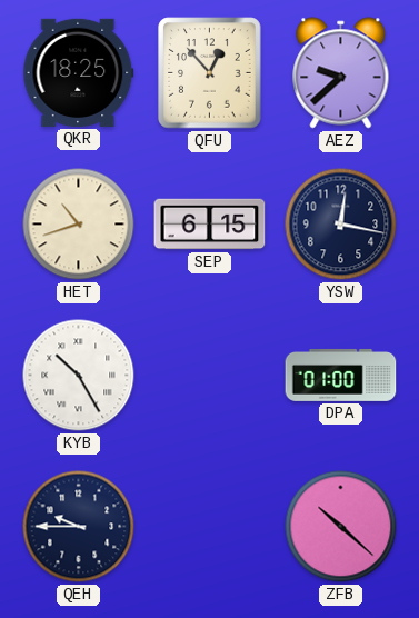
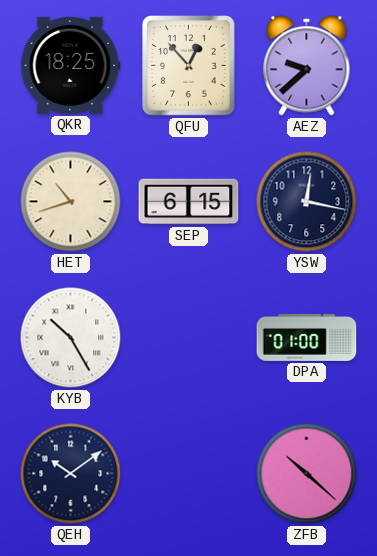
QEH: 9:45 -> 10:09 (71, 474)
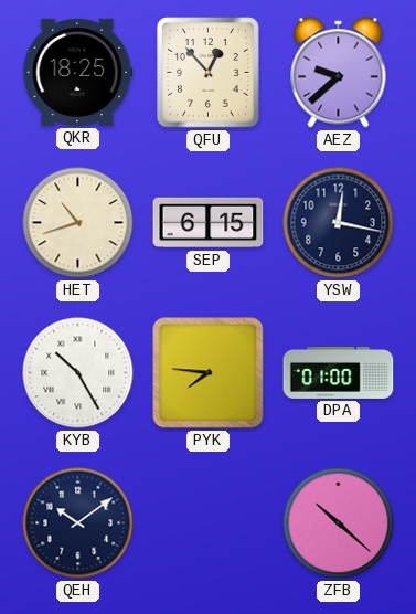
PYK: none -> 7:46 (209, 373)
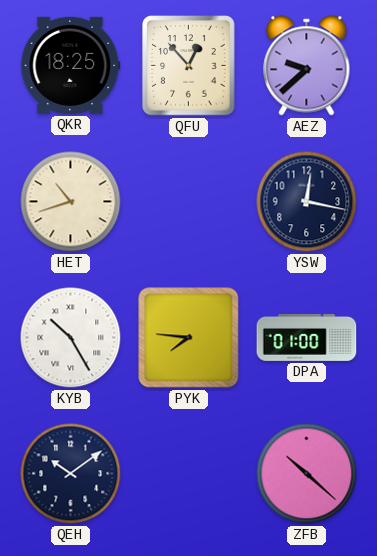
SEP: 6:15 -> none (209, 223)
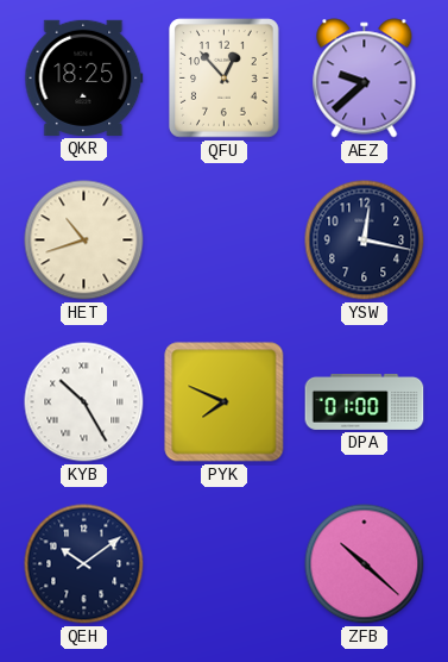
PYK: 7:46 -> 7:49 (225, 402)
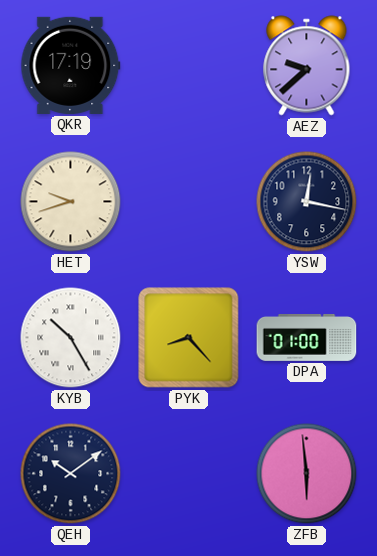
QKR: 18:25 -> 17:19 (71, 65)
QFU: 12:53 -> none (225, 79)
HET: 10:42 -> 9:42 (71, 202)
PYK: 7:49 -> 8:23 (189, 338)
ZFB: 10:22 -> 5:59 (307, 474)
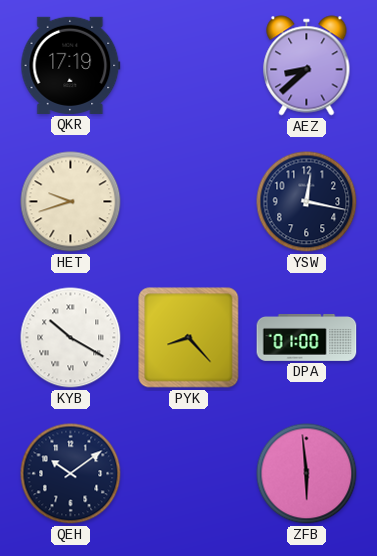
AEZ: 9:38 -> 8:38 (307, 66)
KYB: 10:25 -> 10:20 (71, 338)
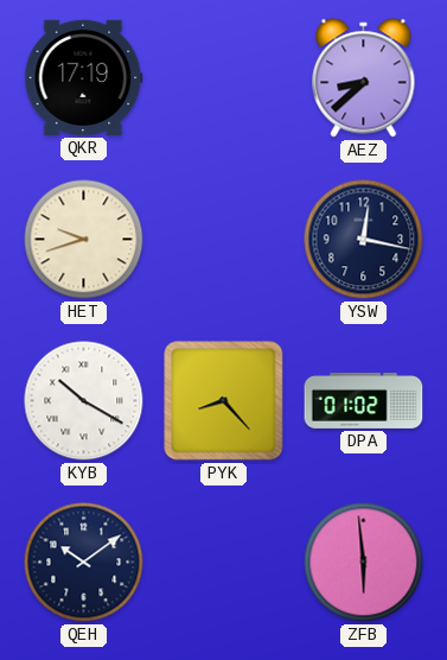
DPA: 01:00 -> 01:02 (364, 400)
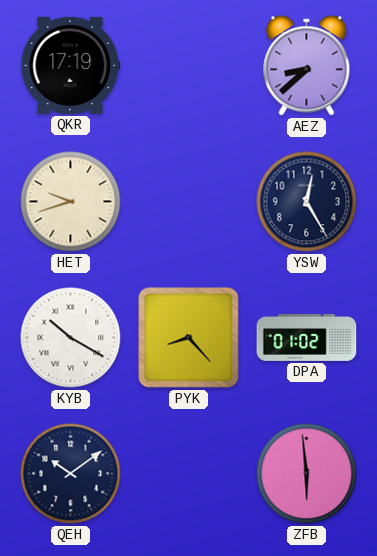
YSW: 12:17 -> 12:25 (307, 202)
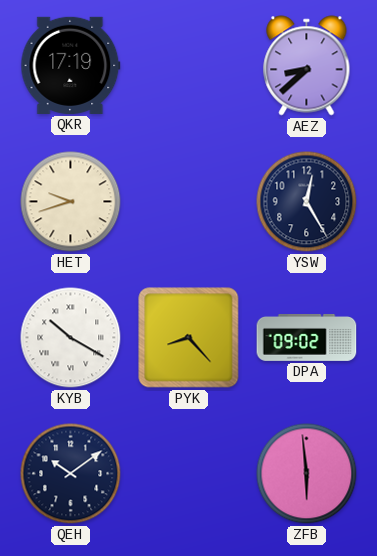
DPA: 01:02 -> 09:02 (307, 337)
